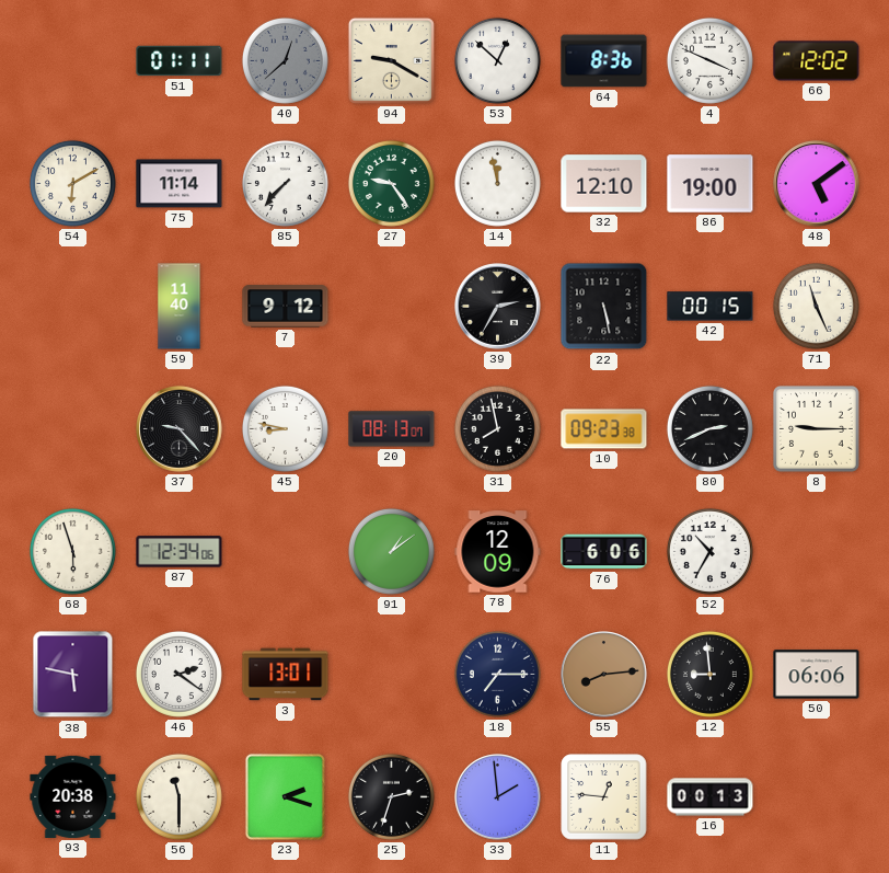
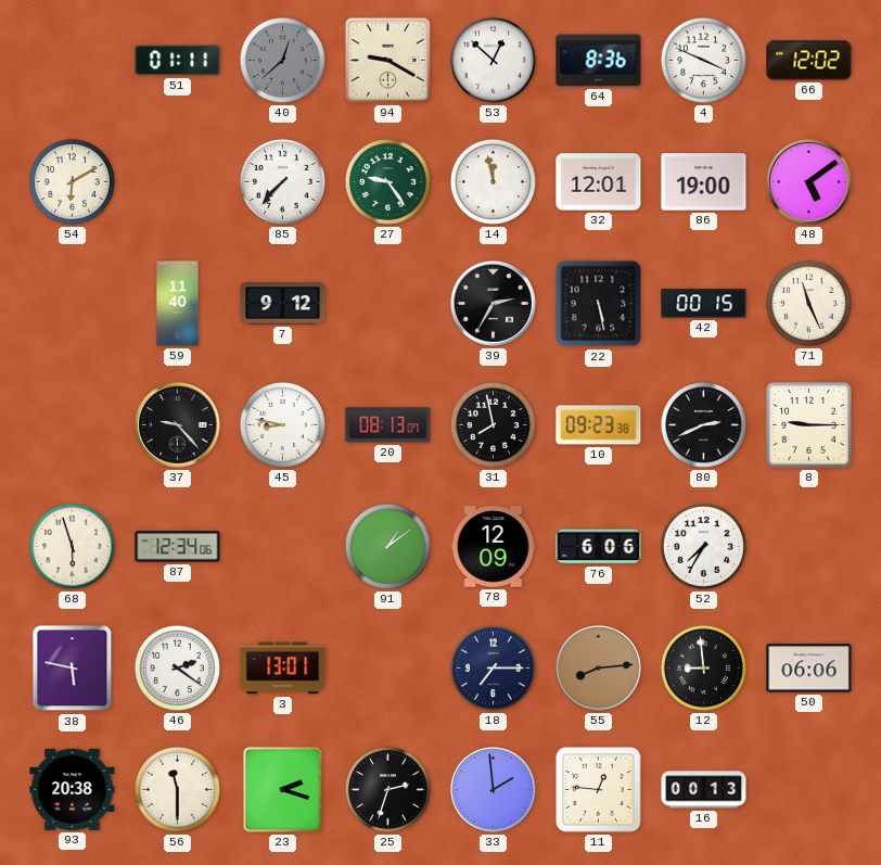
75: 11:14 -> none (180, 184)
32: 12:10 -> 12:01 (599, 182)
52: 10:35 -> 7:35 (703, 546)
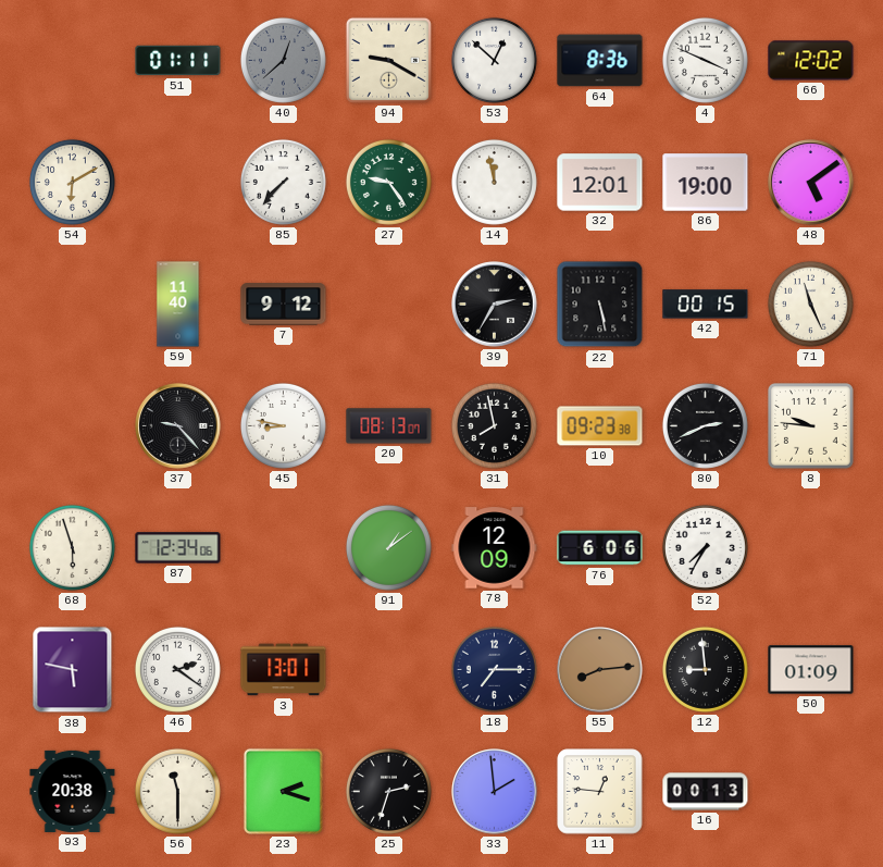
8: 9:15 -> 9:46 (811, 426)
50: 06:06 -> 01:09 (811, 670)
